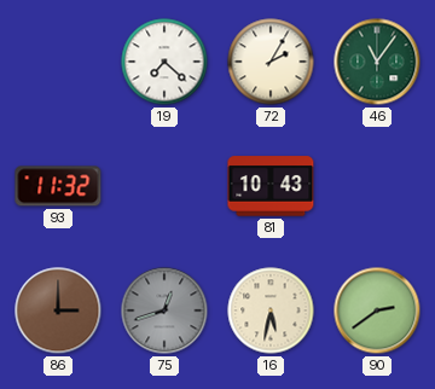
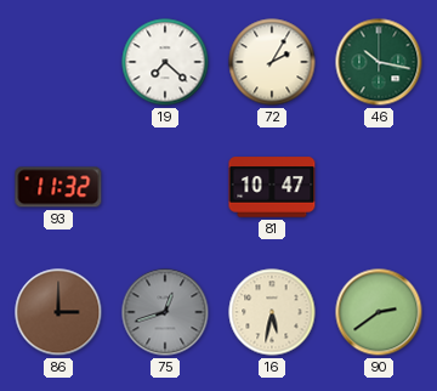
46: 11:06 -> 10:17 (379, 62)
81: 10:43 -> 10:47 (272, 187)
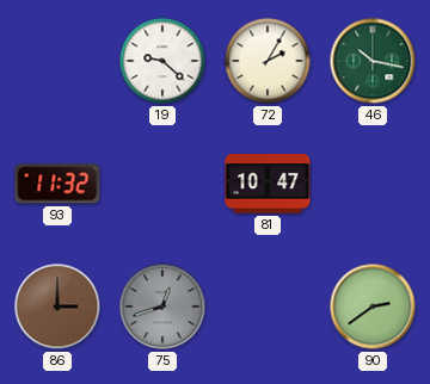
19: 7:22 -> 9:22 (162, 61)
16: 5:32 -> none (272, 312)
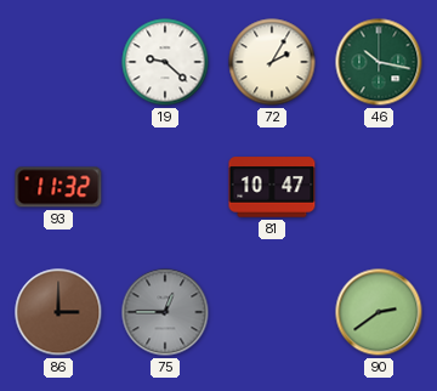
75: 12:42 -> 12:45 (165, 312)
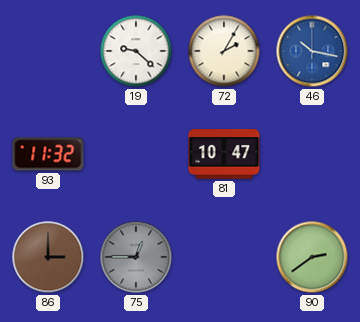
46 dial: green -> blue (312, 51)
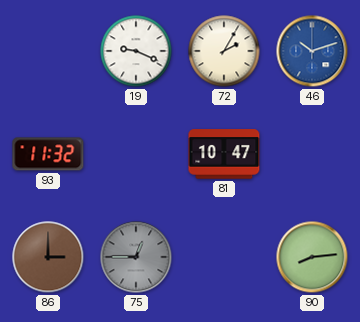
19: 9:22 -> 9:19 (136, 51)
46: 10:17 -> 10:12 (312, 51)
90: 2:39 -> 8:14 (312, 257)
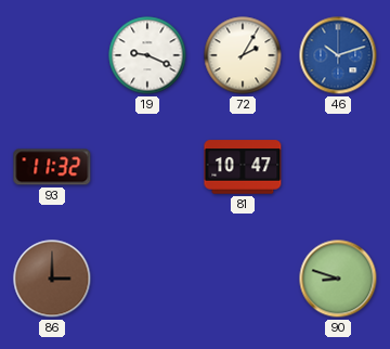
75: 12:45 -> none (136, 257)
90: 8:14 -> 8:48 (338, 279)
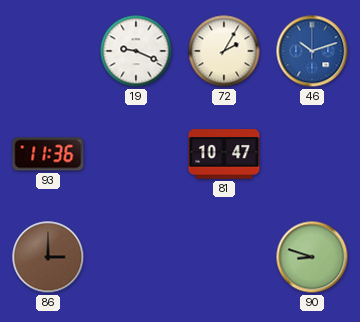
93: 11:32 -> 11:36 (48, 154)
